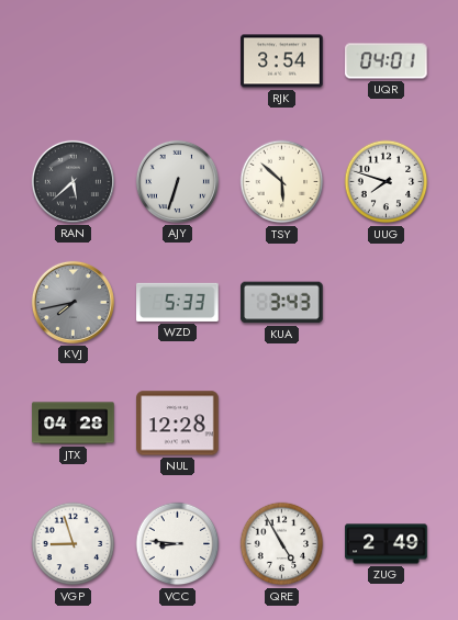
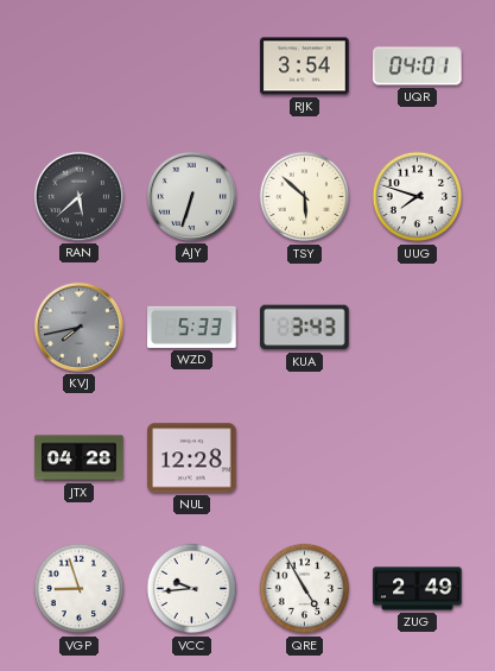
VCC: 8:46 -> 9:44 (192, 589)
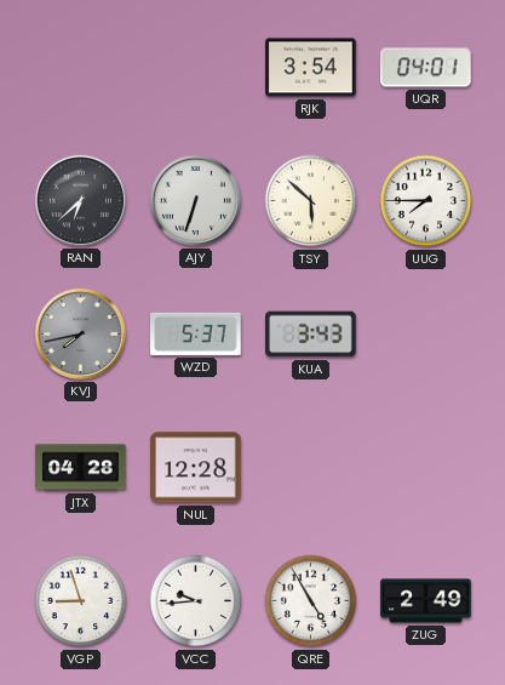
RAN: 5:38 -> 6:38 (80, 200)
UUG: 7:48 -> 7:45 (426, 201)
WZD: 5:33 -> 5:37 (196, 333)
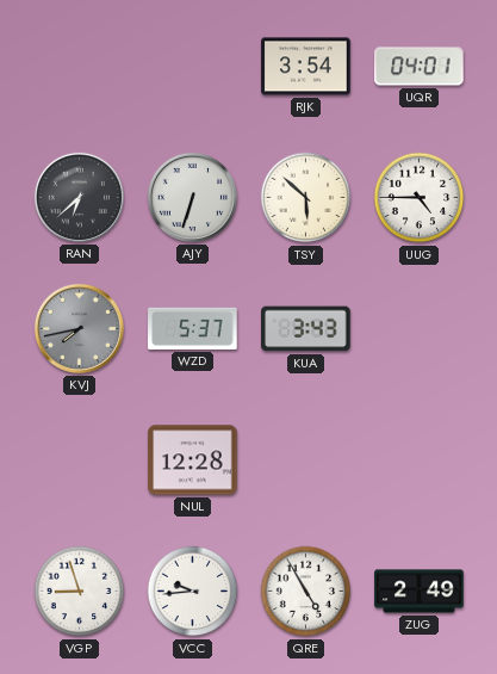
UUG: 7:45 -> 4:45 (420, 198)
JTX: 04:28 -> none (81, 468)
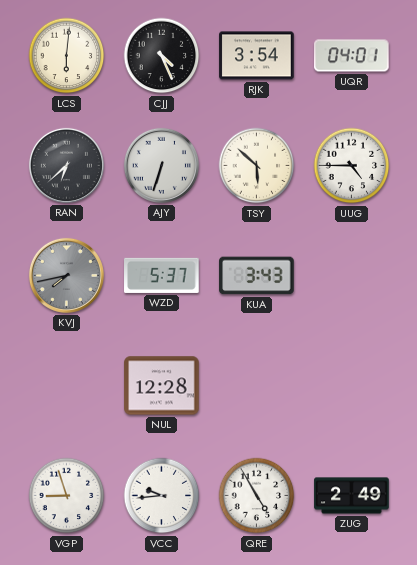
LCS: none -> 6:01 (67, 56)
CJJ: none -> 4:26 (162, 56)
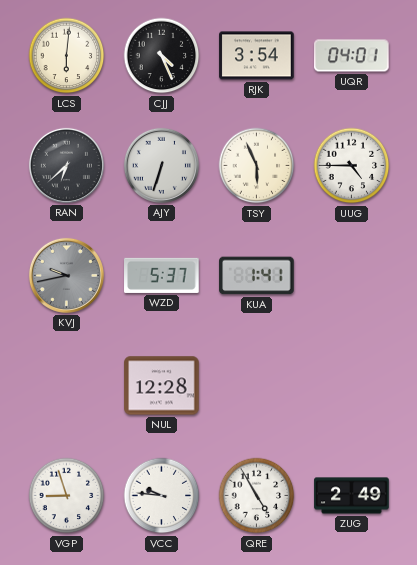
TSY: 5:52 -> 5:56 (257, 166)
KVJ: 7:43 -> 9:43 (66, 275)
KUA: 3:43 -> 1:41 (257, 276)
VCC: 9:44 -> 9:46 (162, 496)
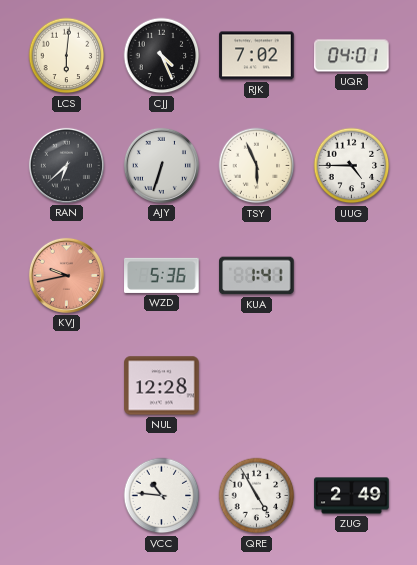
RJK: 3:54 -> 7:02 (257, 56)
KVJ dial: grey -> salmon (66, 275)
WZD: 5:37 -> 5:36 (162, 275)
VGP: 8:57 -> none (67, 496)
VCC: 9:46 -> 10:46 (162, 496)
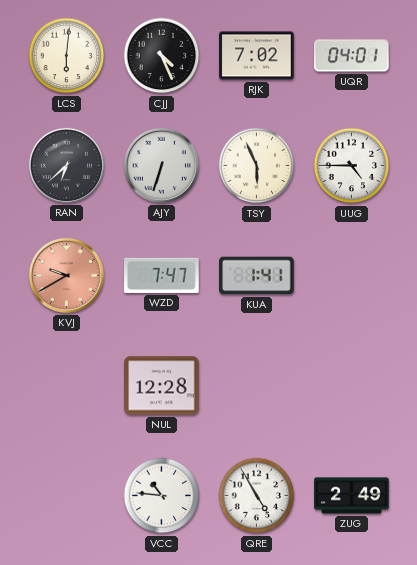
KVJ: 9:43 -> 9:40 (66, 275)
WZD: 5:36 -> 7:47 (162, 275)
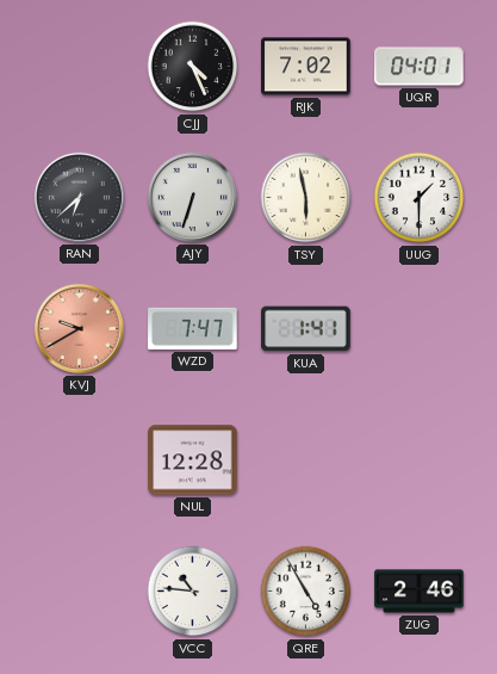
LCS: 6:01 -> none (67, 56)
TSY: 5:56 -> 5:58 (306, 198)
UUG: 4:45 -> 1:30 (420, 198)
ZUG: 2:49 -> 2:46 (420, 592)
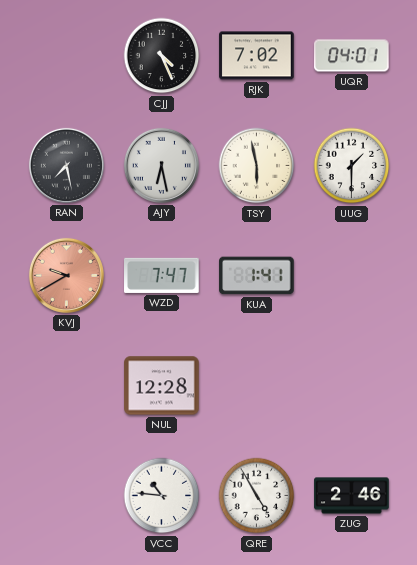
RAN: 6:38 -> 7:28 (66, 165)
AJY: 6:33 -> 6:28 (161, 165)
